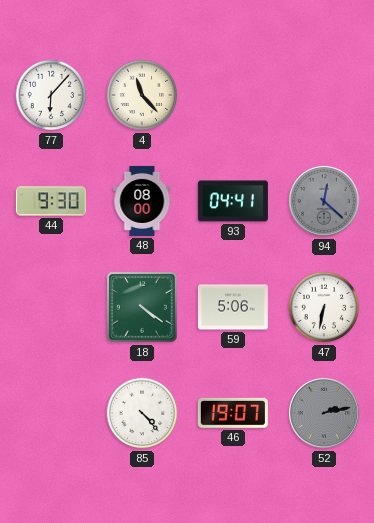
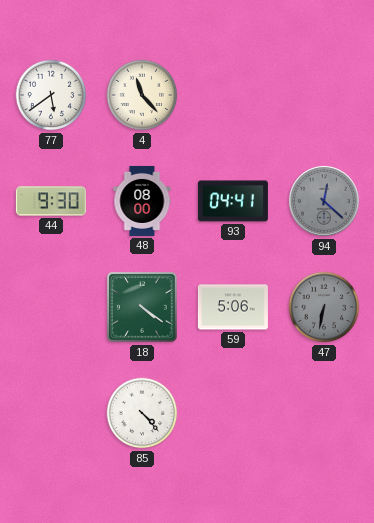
77: 6:07 -> 5:39 (51, 95)
47 dial: white -> grey (324, 307)
46: 19:07 -> none (233, 413)
52: 2:13 -> none (324, 413)
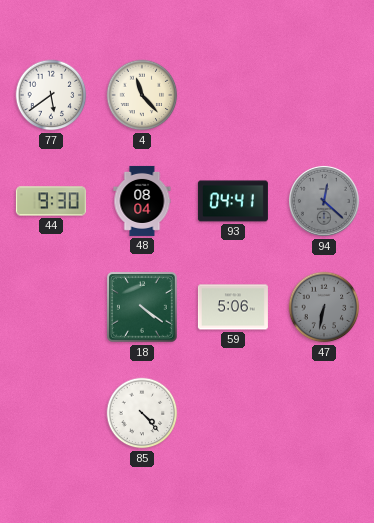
48: 08:00 -> 08:04 (142, 201)
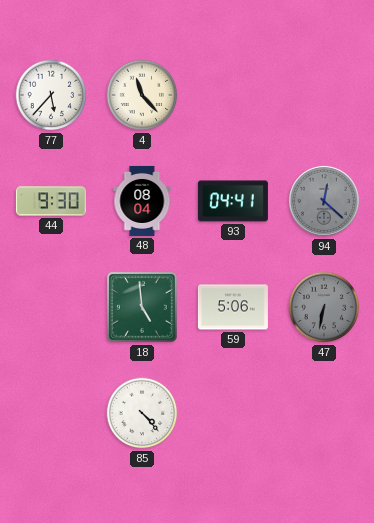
77: 5:39 -> 5:37 (51, 95)
18: 4:21 -> 4:59 (142, 307)
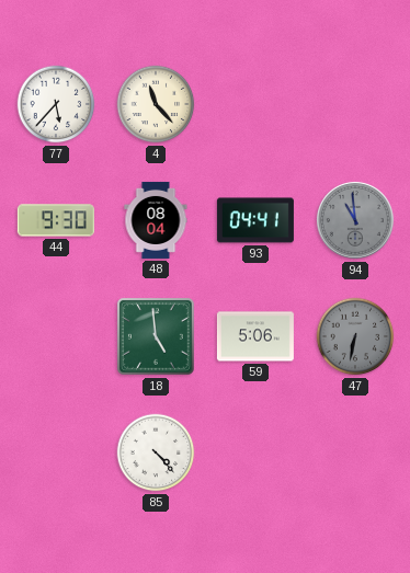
94: 12:22 -> 10:59 (355, 220)
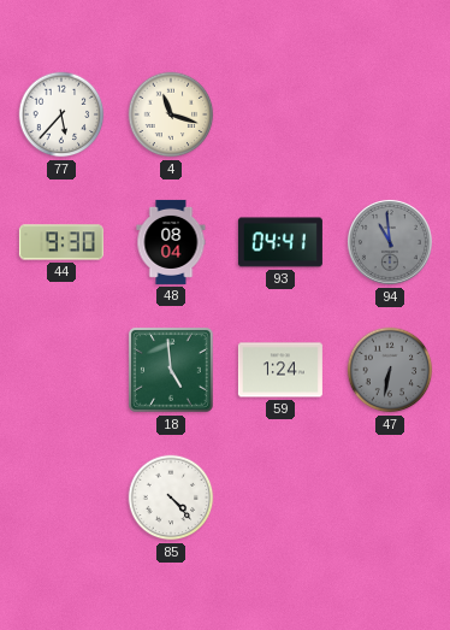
4: 11:23 -> 11:18 (171, 114)
59: 5:06 -> 1:24 (280, 370)
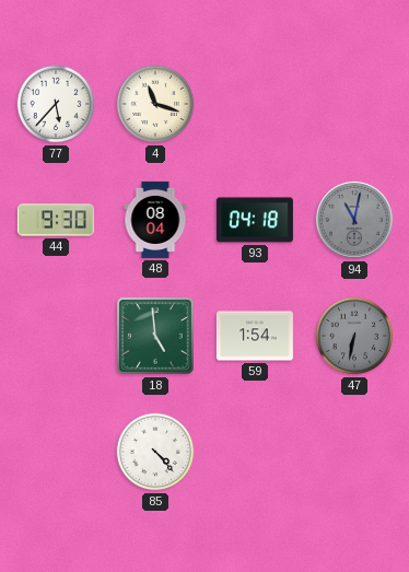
93: 04:41 -> 04:18 (255, 220)
94: 10:59 -> 11:02 (354, 220)
59: 1:24 -> 1:54 (255, 336)
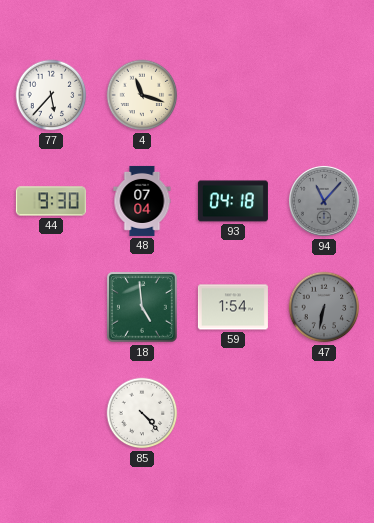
48: 08:04 -> 07:04 (142, 201)
94: 11:02 -> 11:07 (324, 201)
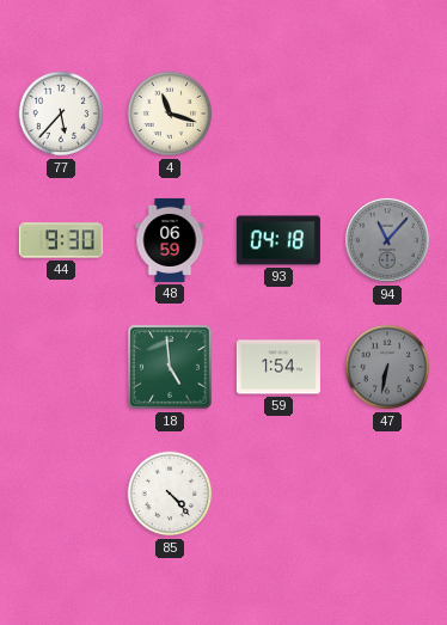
48: 07:04 -> 06:59 (170, 240)
